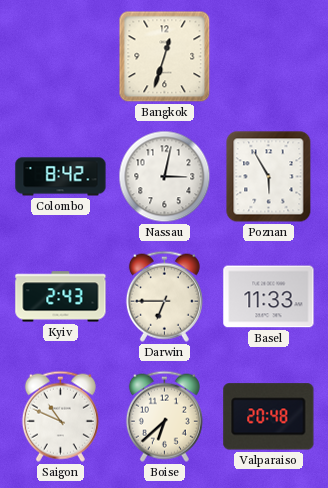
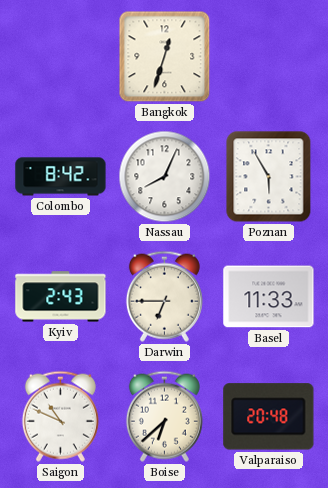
Nassau: 3:02 -> 8:04 (165, 177)
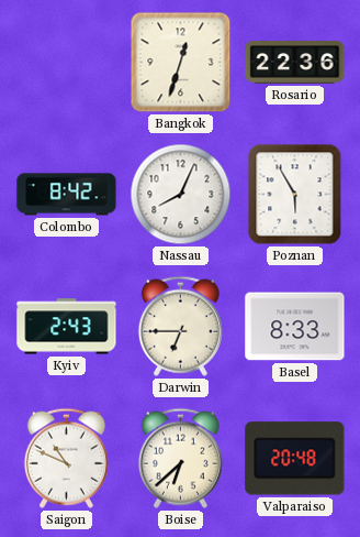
Rosario: none -> 22:36 (295, 63)
Basel: 11:33 -> 8:33 (295, 327)
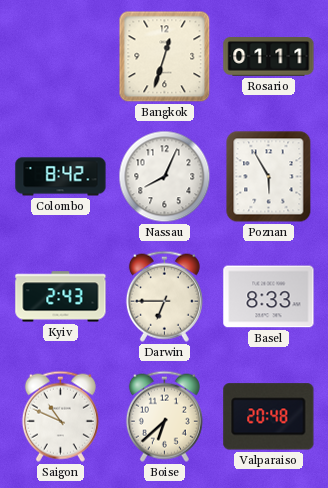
Rosario: 22:36 -> 01:11 (269, 57)
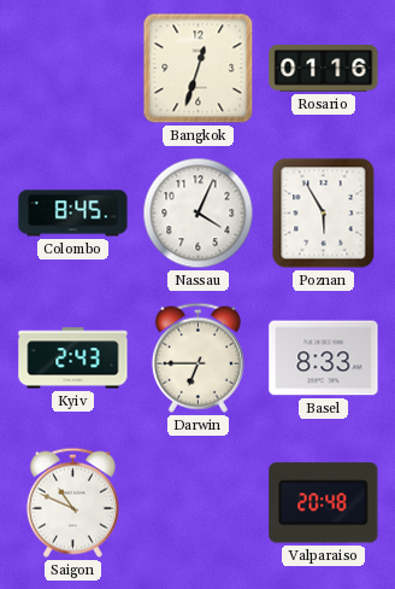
Rosario: 01:11 -> 01:16 (324, 69)
Colombo: 8:42 -> 8:45 (73, 214)
Nassau: 8:04 -> 4:04 (199, 214)
Boise: 6:38 -> none (164, 416)
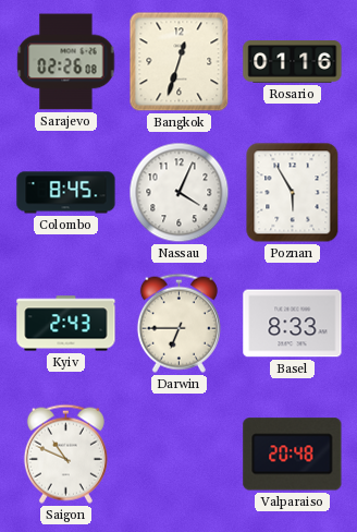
Sarajevo: none -> 02:26 (66, 62)
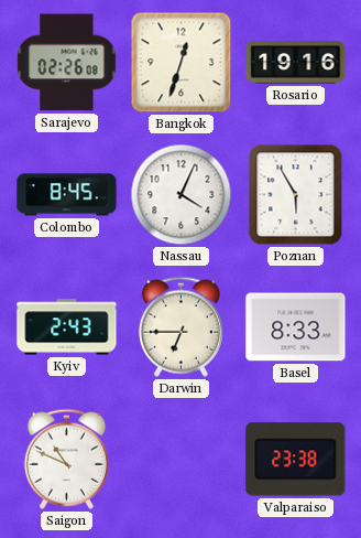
Rosario: 01:16 -> 19:16 (296, 63)
Valparaiso: 20:48 -> 23:38 (296, 460)
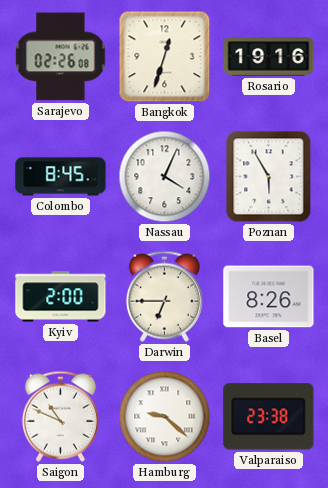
Kyiv: 2:43 -> 2:00 (61, 297)
Basel: 8:33 -> 8:26 (269, 297)
Hamburg: none -> 9:22 (165, 417)
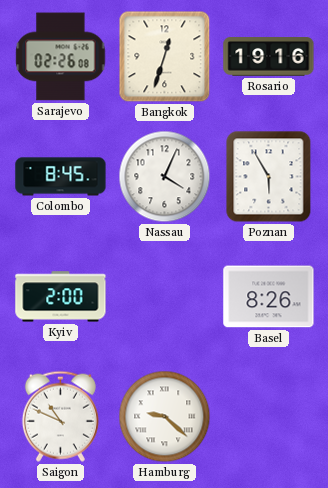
Darwin: 6:45 -> none (164, 296)
Valparaiso: 23:38 -> none (269, 417)
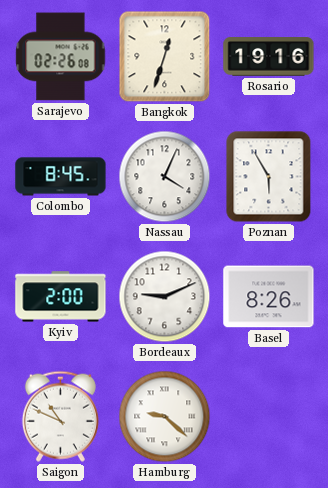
Bordeaux: none -> 9:11 (165, 297)
